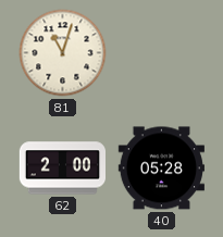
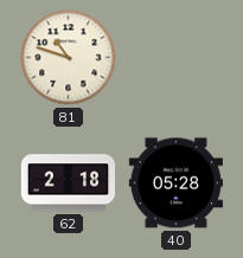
81: 11:03 -> 10:48 (69, 58)
62: 2:00 -> 2:18 (68, 183)
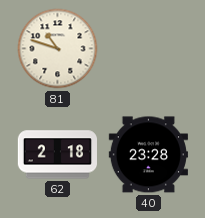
40: 05:28 -> 23:28 (148, 155)
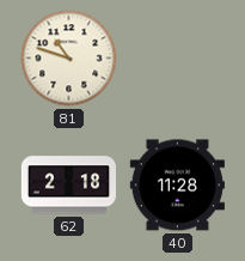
40: 23:28 -> 11:28 (177, 186)
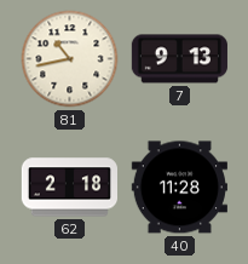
81: 10:48 -> 10:43 (70, 59)
7: none -> 9:13 (179, 59)
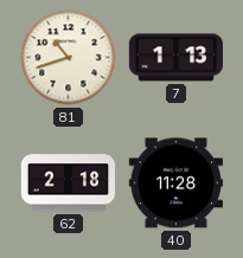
81: 10:43 -> 10:42 (69, 58)
7: 9:13 -> 1:13 (175, 58)
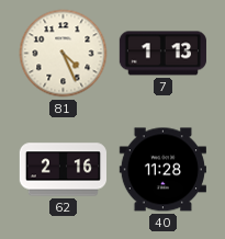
81: 10:42 -> 4:26 (64, 54)
62: 2:18 -> 2:16 (63, 170)
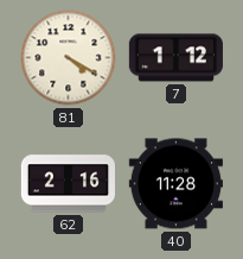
81: 4:26 -> 4:20 (69, 58)
7: 1:13 -> 1:12 (175, 58)
